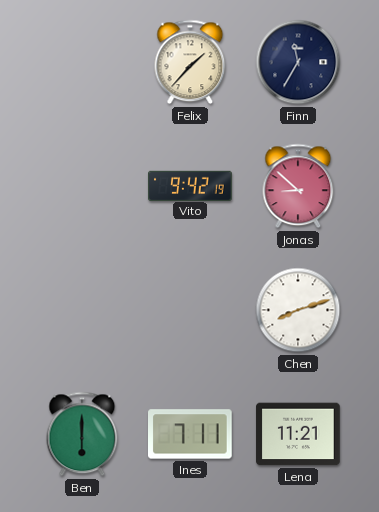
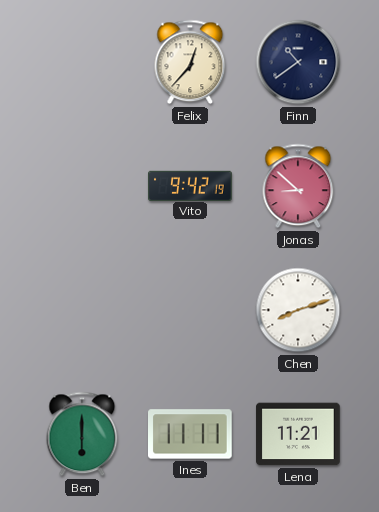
Felix: 1:37 -> 12:37 (190, 62)
Finn: 11:35 -> 10:39 (298, 62)
Ines: 7:11 -> 11:11 (191, 434)
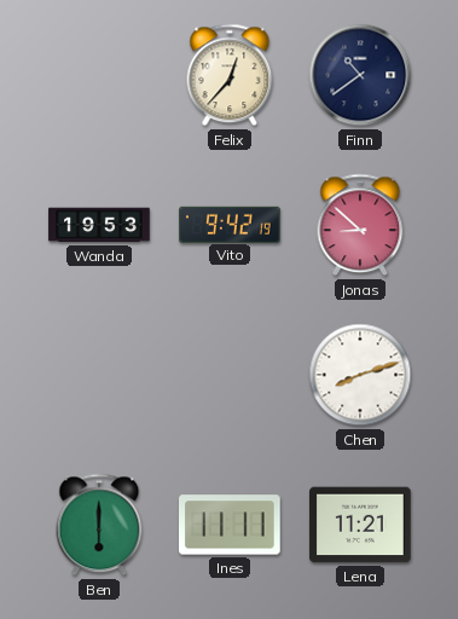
Wanda: none -> 19:53 (99, 225)
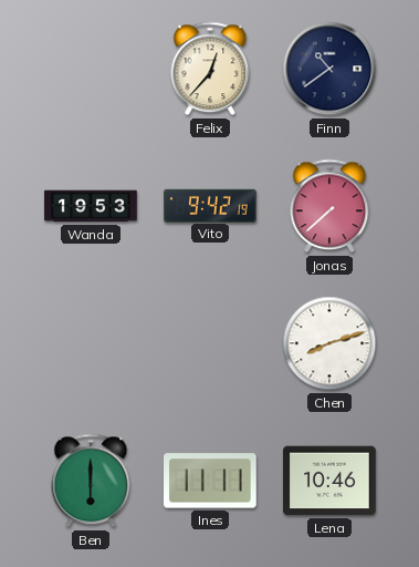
Jonas: 8:52 -> 7:38 (329, 206)
Lena: 11:21 -> 10:46 (329, 481)
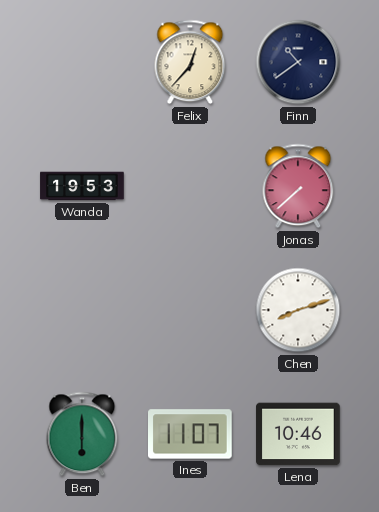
Vito: 9:42 -> none (210, 205)
Ines: 11:11 -> 11:07 (191, 434)
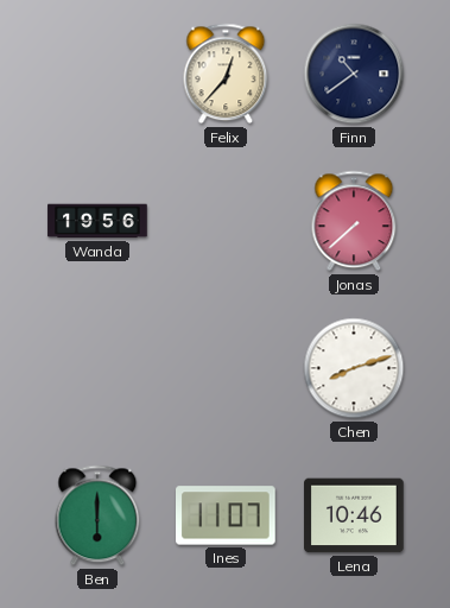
Wanda: 19:53 -> 19:56 (97, 221)
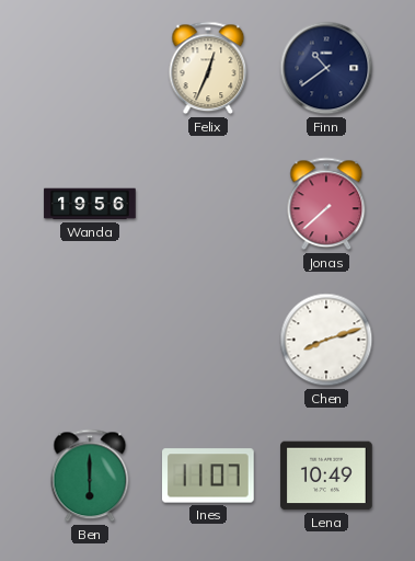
Felix: 12:37 -> 12:34 (208, 68)
Lena: 10:46 -> 10:49 (326, 476)
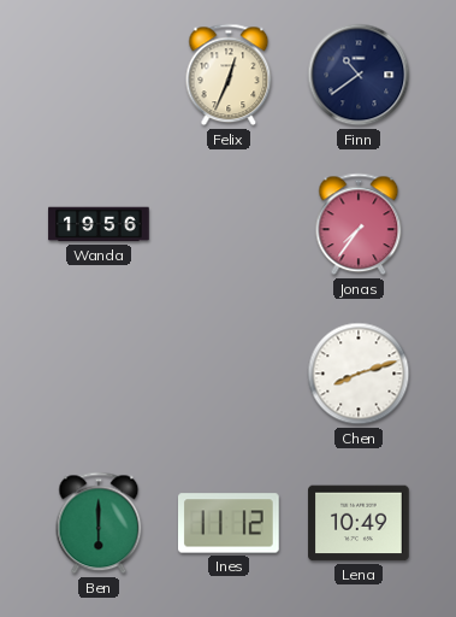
Jonas: 7:38 -> 7:36 (359, 224)
Ines: 11:07 -> 11:12 (230, 523)
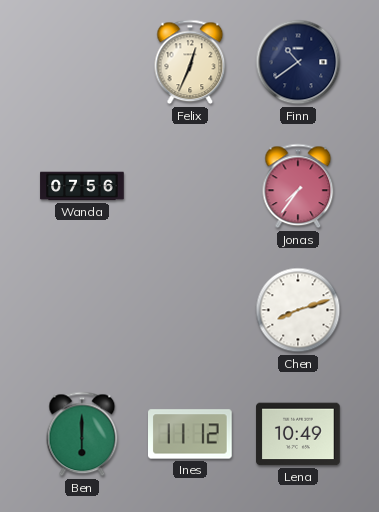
Wanda: 19:56 -> 07:56 (82, 186)
